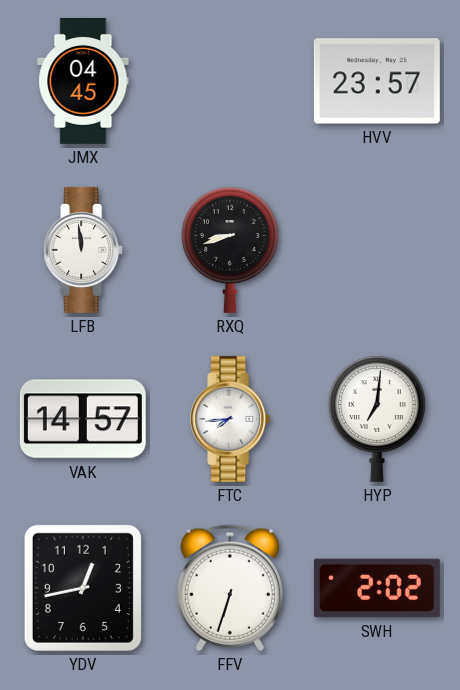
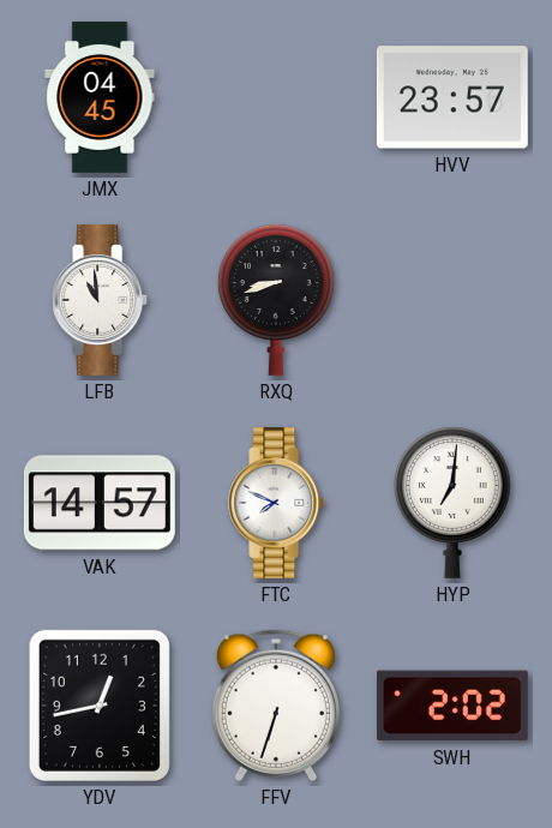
LFB: 11:59 -> 10:59 (101, 300)
FTC: 7:44 -> 7:49 (277, 503)
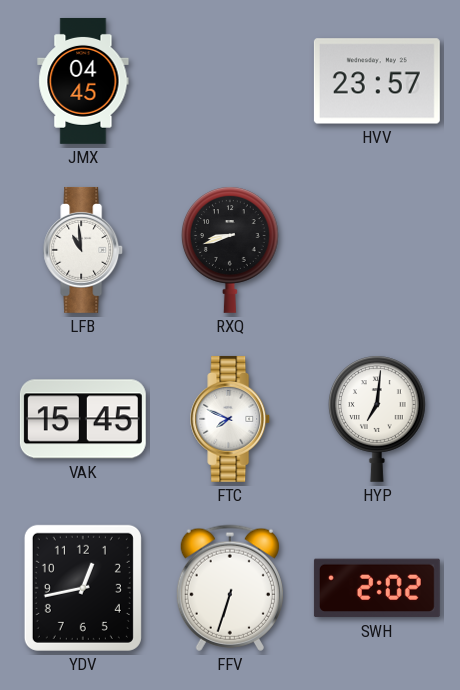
VAK: 14:57 -> 15:45 (83, 419)
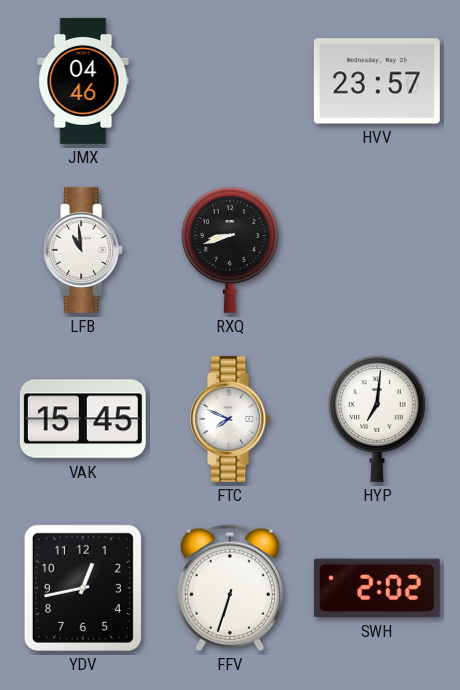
JMX: 04:45 -> 04:46 (83, 81)
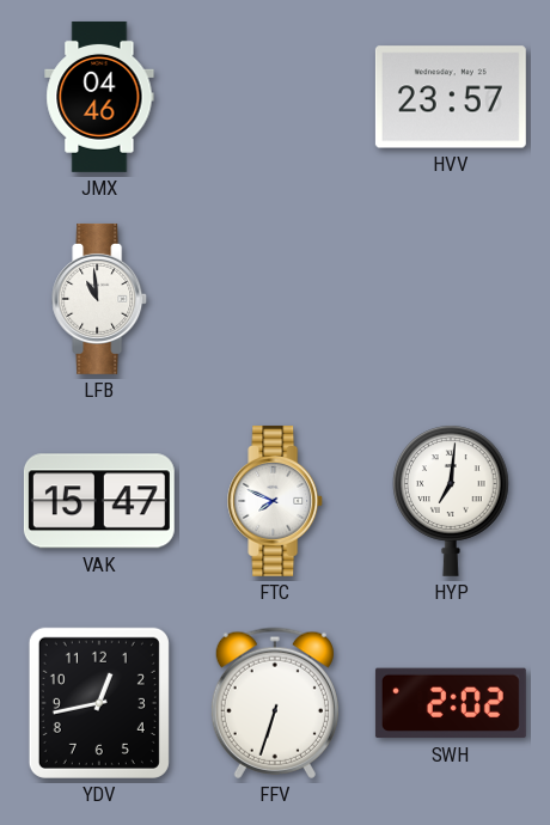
RXQ: 8:42 -> none (231, 250)
VAK: 15:45 -> 15:47 (99, 501)
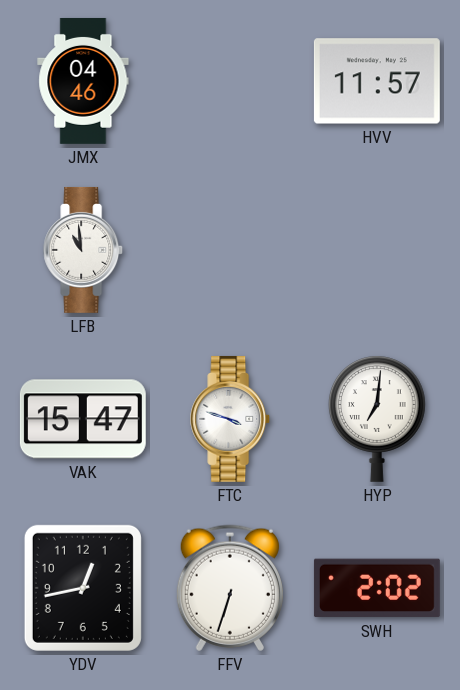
HVV: 23:57 -> 11:57 (377, 81)
FTC: 7:49 -> 3:48 (231, 419)
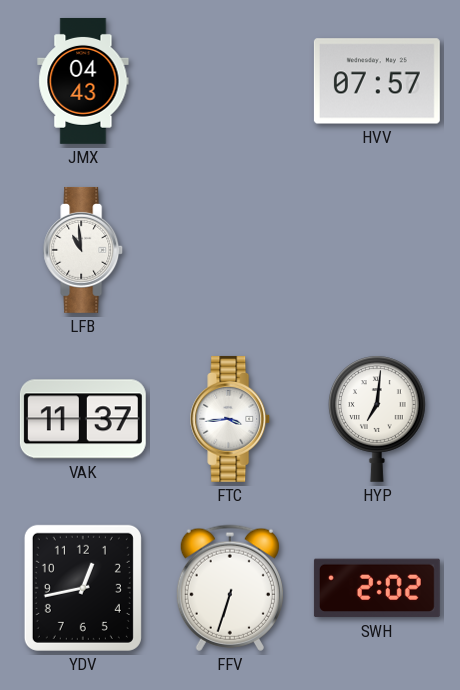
JMX: 04:46 -> 04:43 (83, 81)
HVV: 11:57 -> 07:57 (377, 81)
VAK: 15:47 -> 11:37 (83, 419)
FTC: 3:48 -> 3:44 (231, 419)
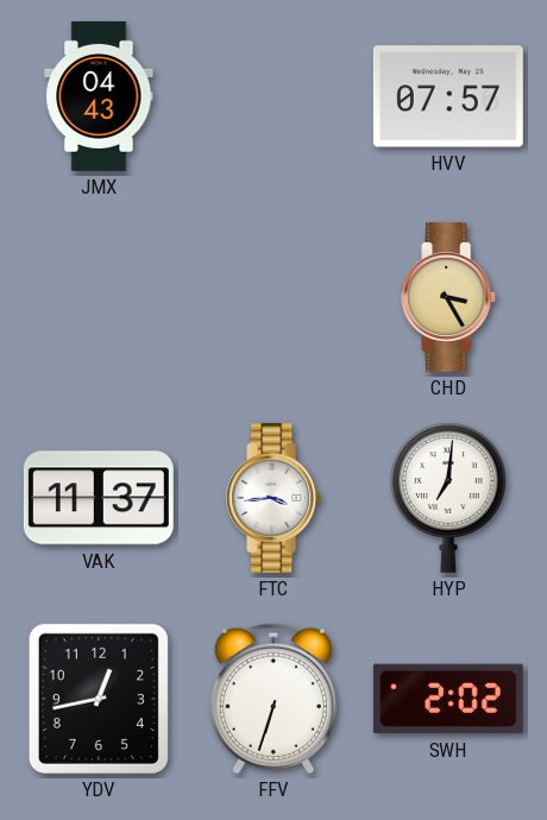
LFB: 10:59 -> none (84, 250)
CHD: none -> 3:25 (449, 297)
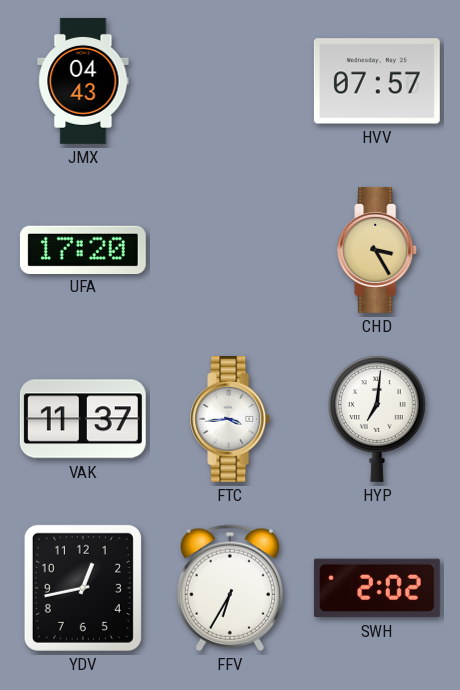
UFA: none -> 17:20 (83, 249)
FFV: 6:33 -> 6:35 (230, 588)
